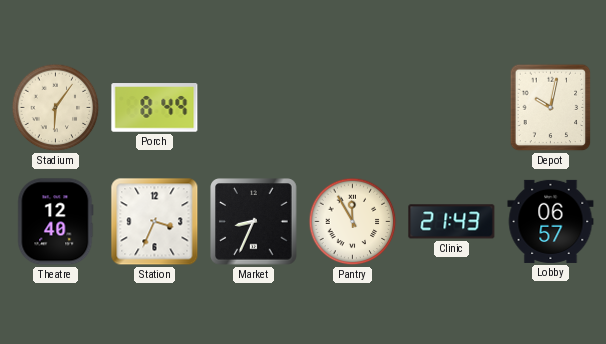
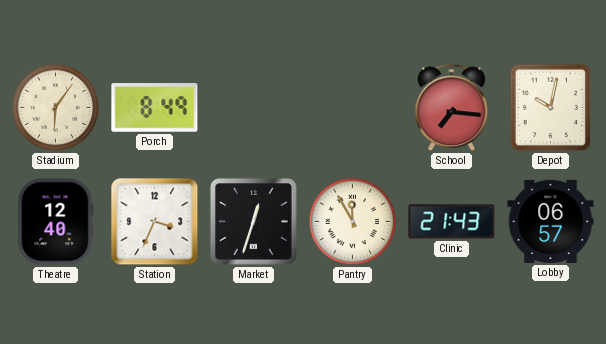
School: none -> 7:16 (452, 108)
Market: 8:34 -> 12:33 (254, 222)
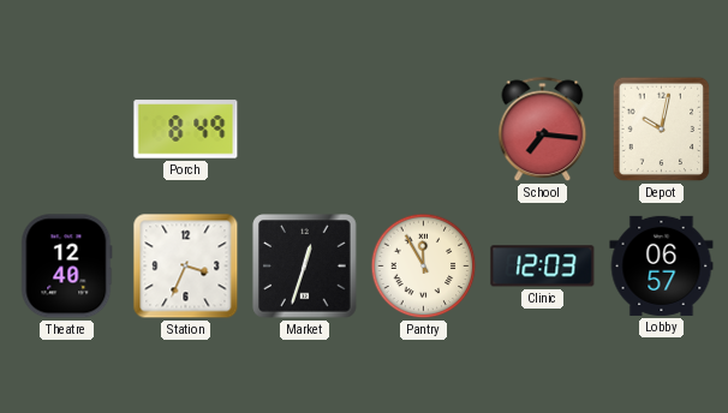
Stadium: 6:06 -> none (56, 108)
Clinic: 21:43 -> 12:03 (543, 267)
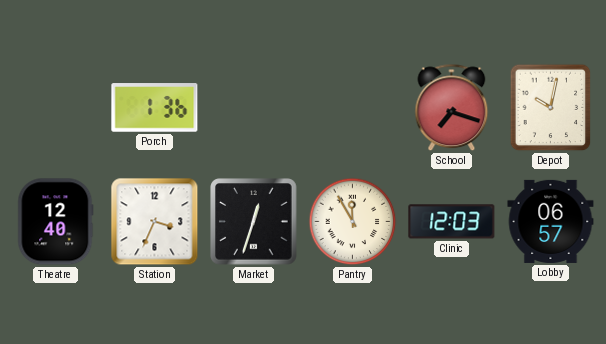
Porch: 8:49 -> 1:36 (155, 108)
School: 7:16 -> 7:18 (452, 108)
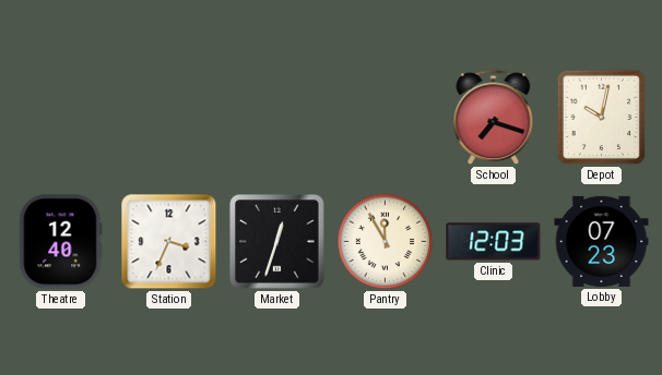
Porch: 1:36 -> none (155, 108)
Lobby: 06:57 -> 07:23 (602, 241)
